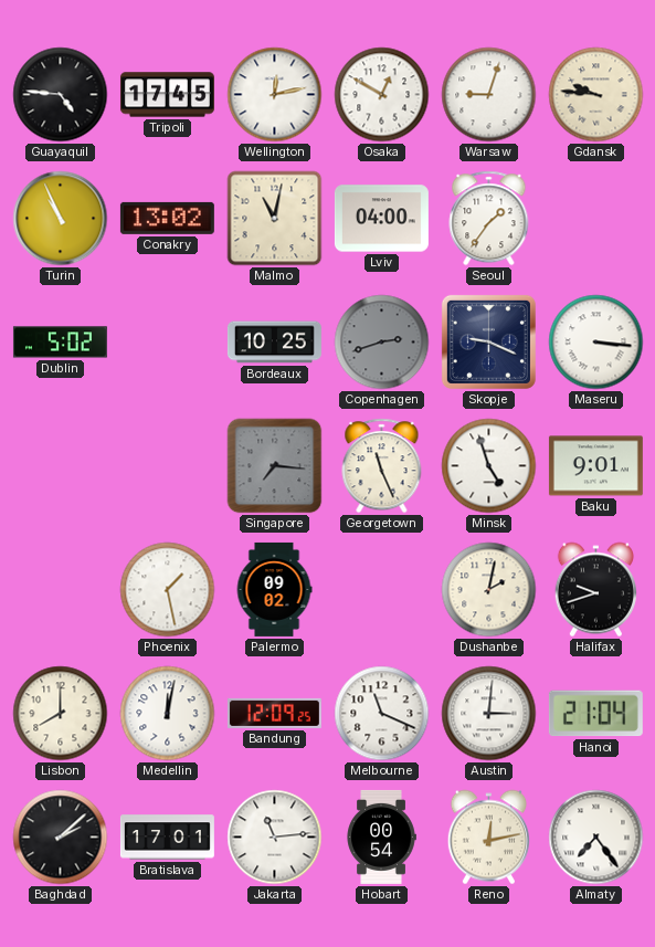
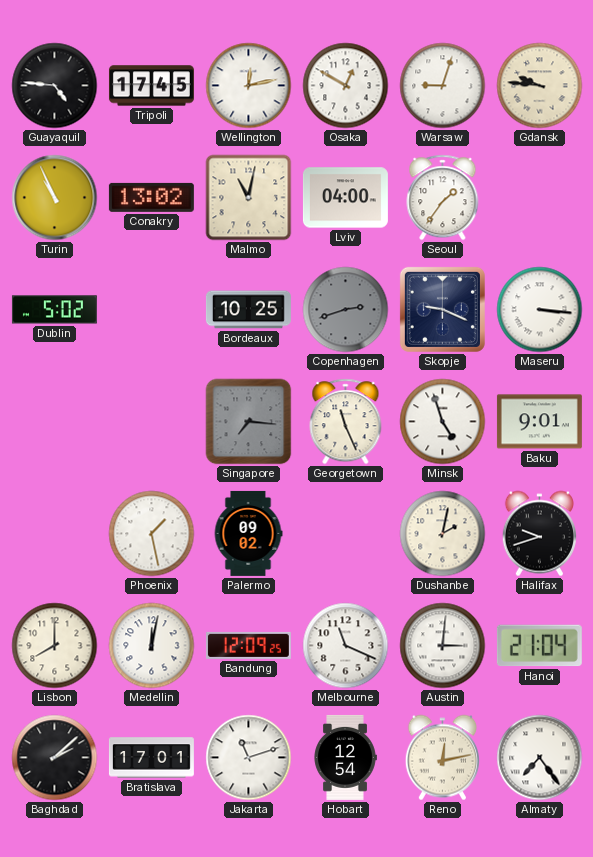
Jakarta: 11:14 -> 11:12 (249, 758)
Hobart: 00:54 -> 12:54 (345, 757)
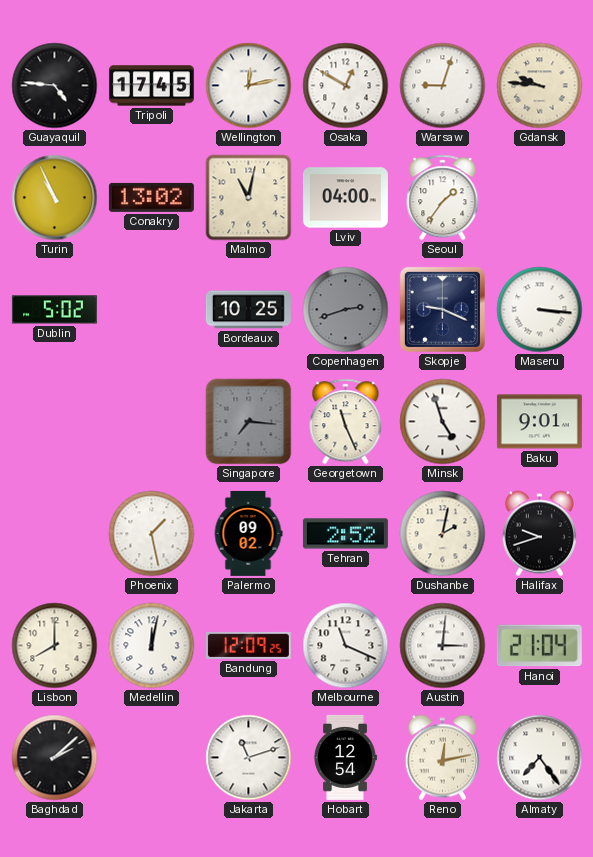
Tehran: none -> 2:52 (345, 534)
Bratislava: 17:01 -> none (151, 758)
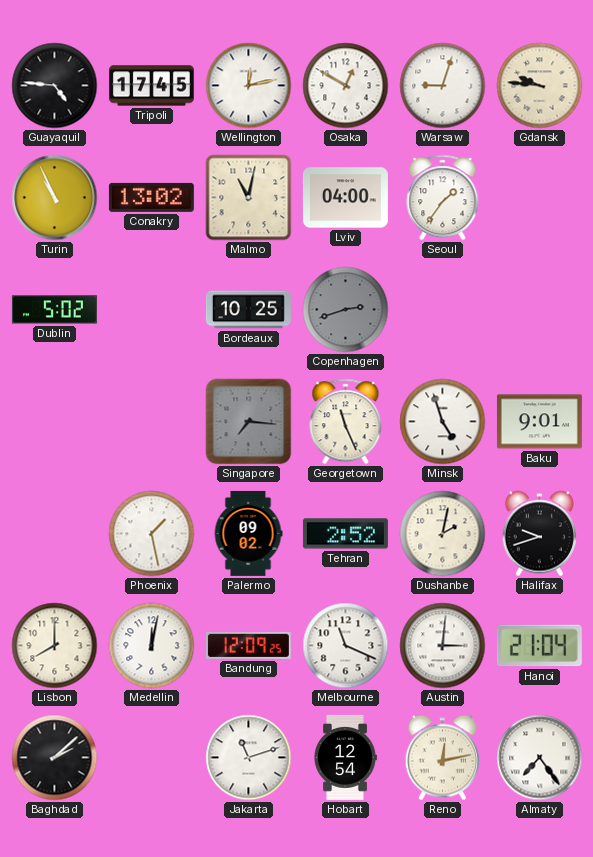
Skopje: 9:19 -> none (442, 309)
Maseru: 3:16 -> none (540, 310)
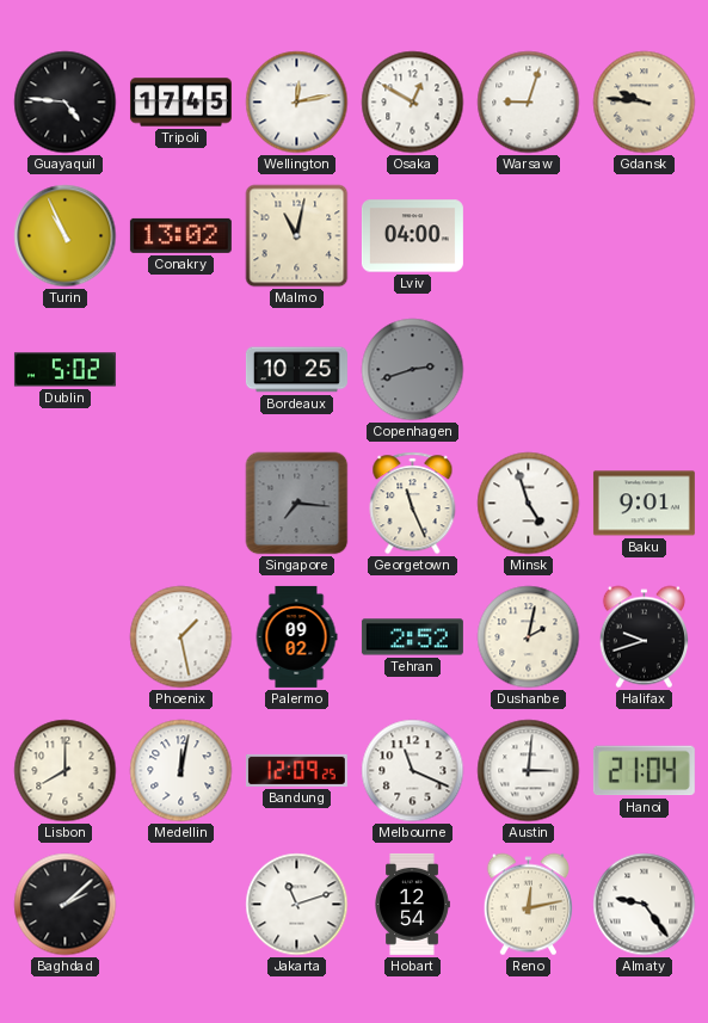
Seoul: 1:36 -> none (443, 198)
Almaty: 7:24 -> 9:24 (645, 905)
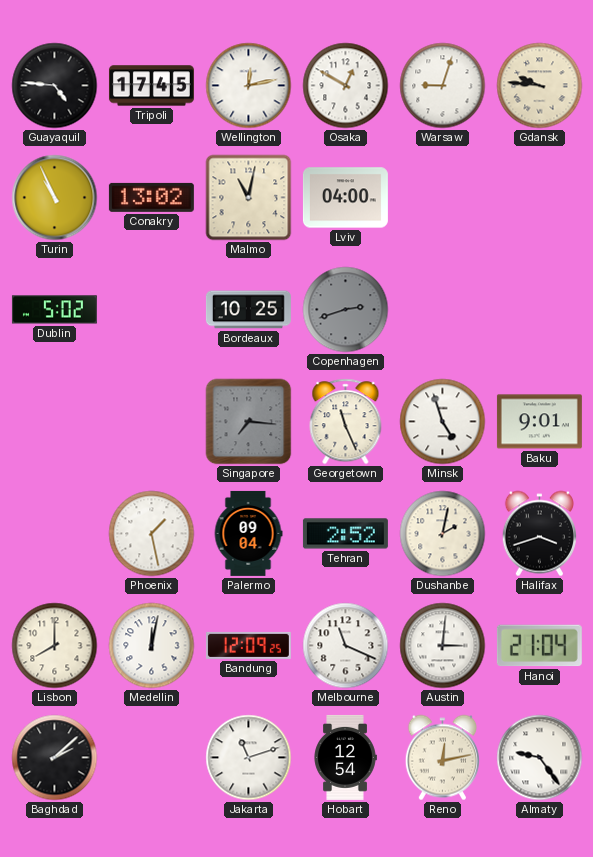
Palermo: 09:02 -> 09:04 (248, 533)
Halifax: 9:42 -> 3:42 (539, 534)
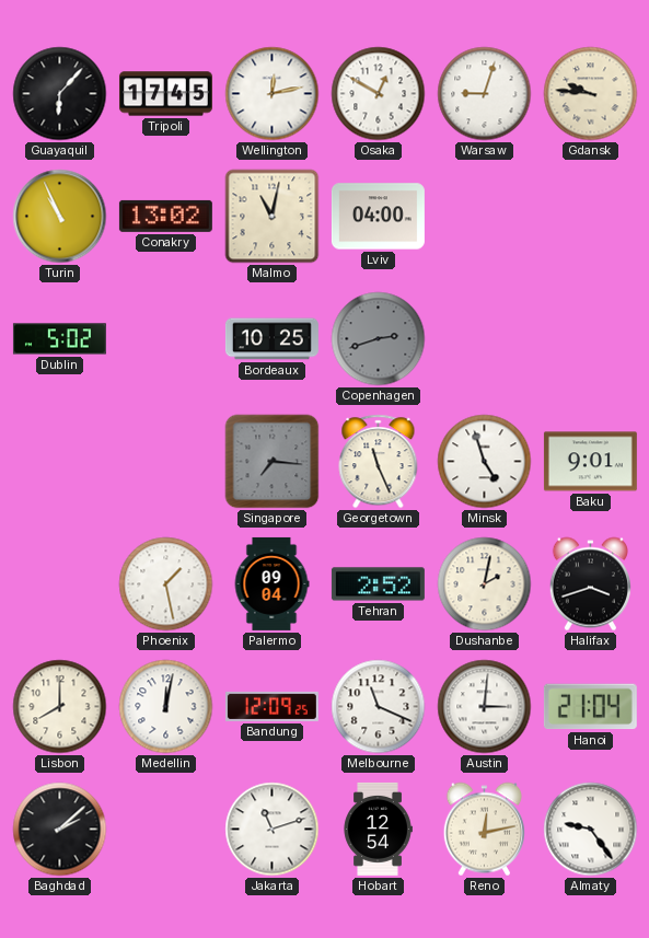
Guayaquil: 4:46 -> 6:07 (60, 94)
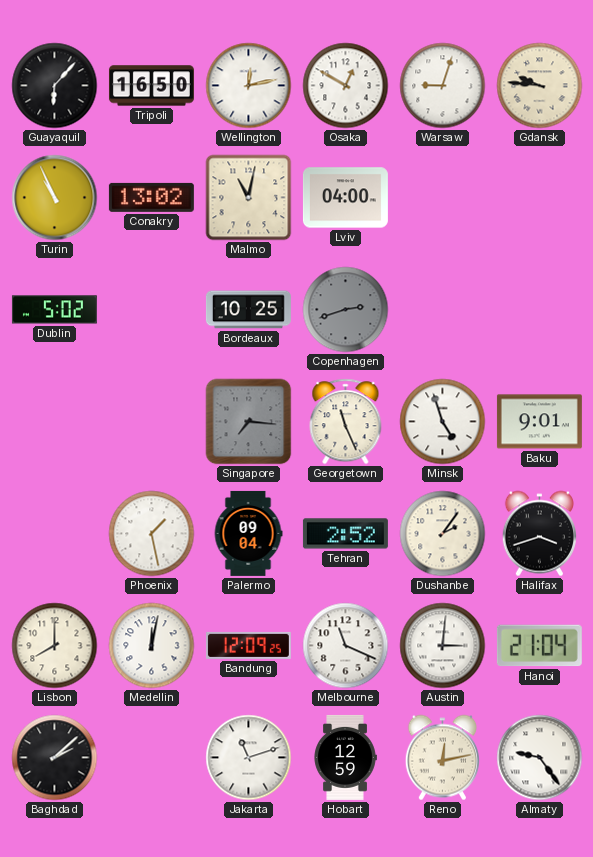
Tripoli: 17:45 -> 16:50 (151, 86)
Dushanbe: 2:02 -> 2:06 (443, 534)
Hobart: 12:54 -> 12:59 (345, 757)
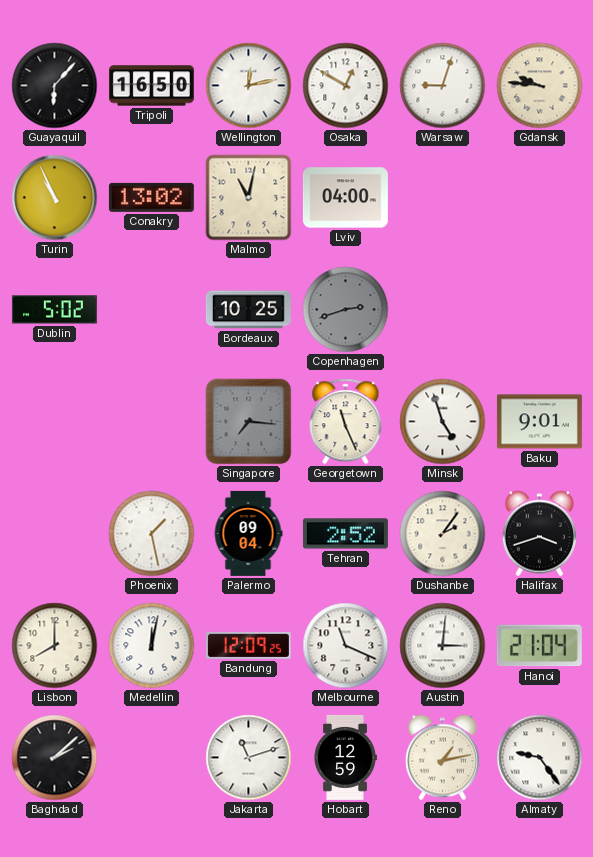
Reno: 12:13 -> 1:13 (442, 758)
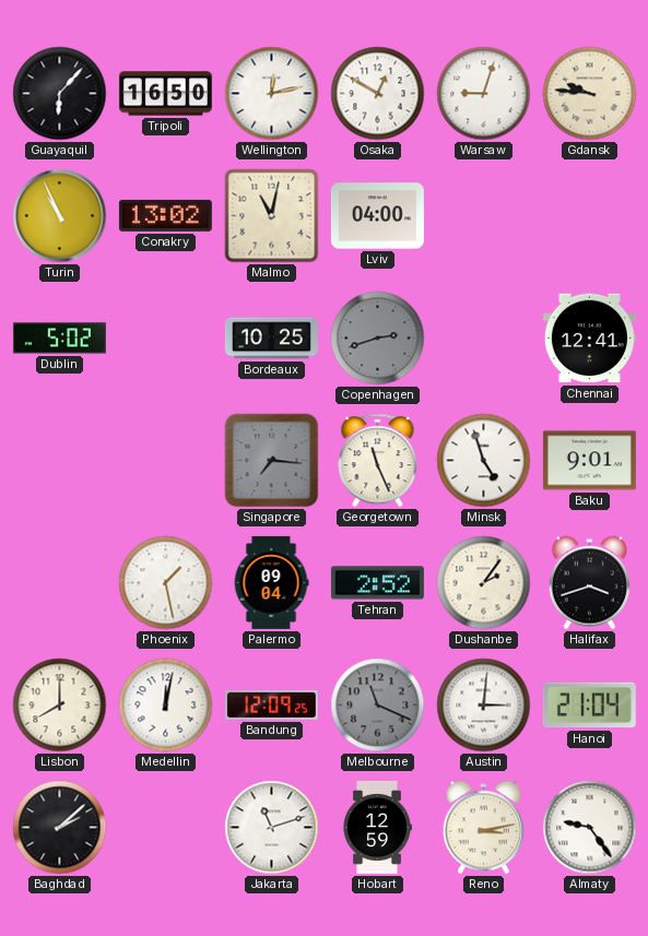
Chennai: none -> 12:41 (589, 339)
Melbourne dial: white -> grey (378, 706)
Reno: 1:13 -> 3:13 (483, 828)
